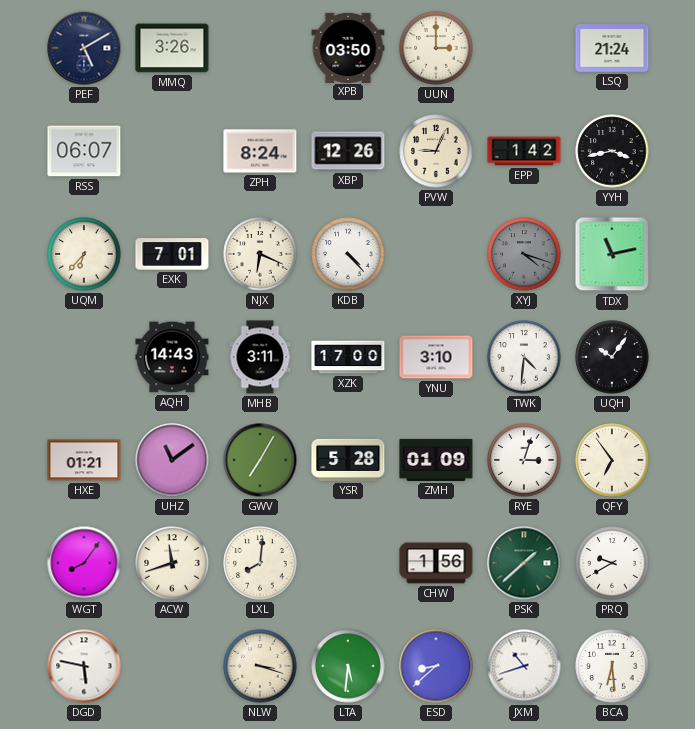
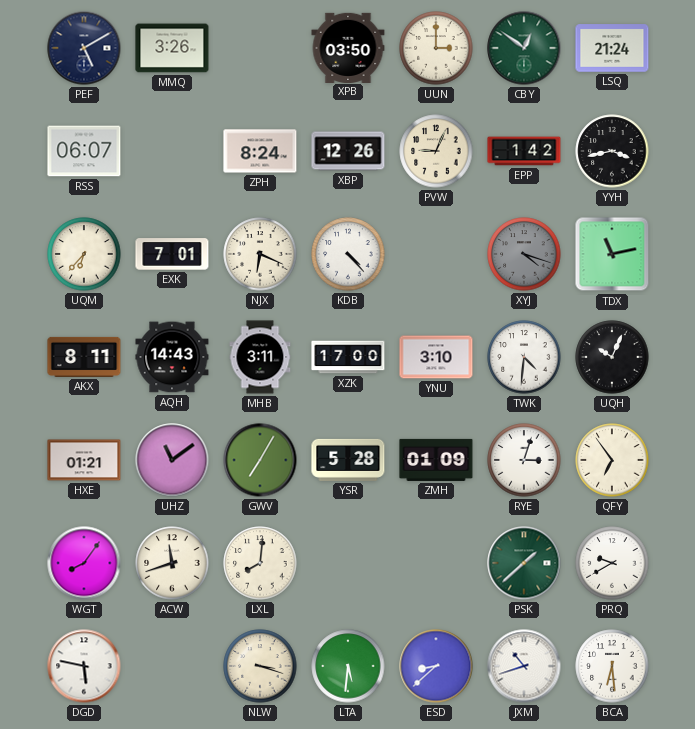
CBY: none -> 12:51 (524, 48)
AKX: none -> 8:11 (84, 357)
UQH: 10:06 -> 10:04 (612, 357)
CHW: 1:56 -> none (436, 563)
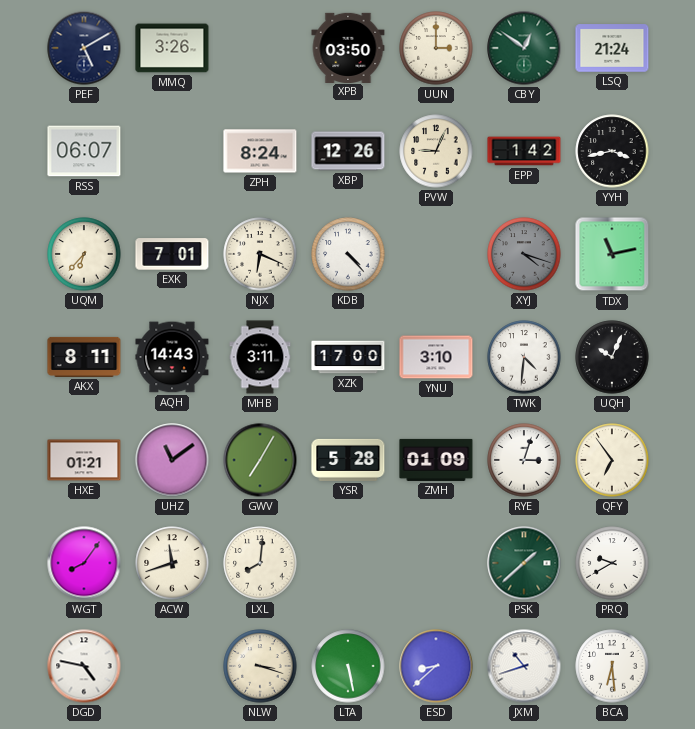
DGD: 5:47 -> 4:47 (84, 666)
LTA: 5:31 -> 5:28 (348, 666)
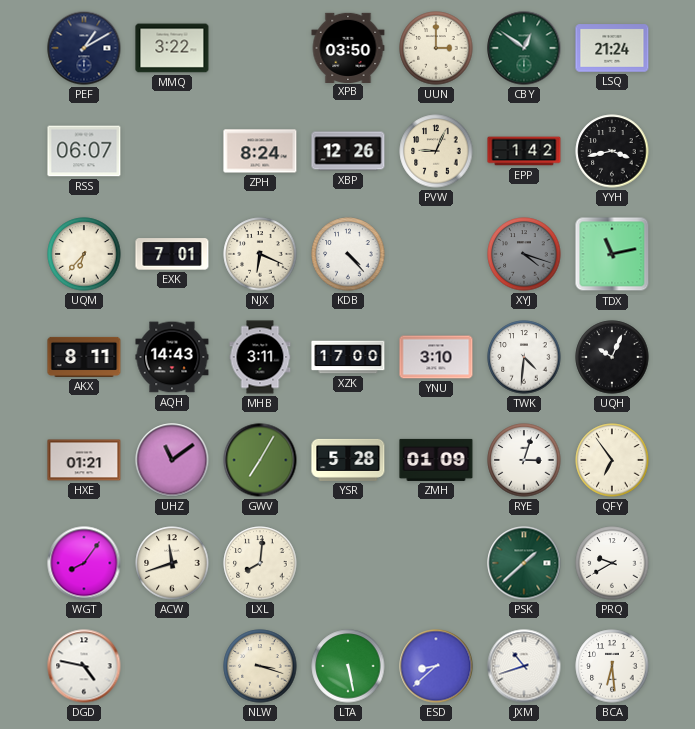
PEF: 5:10 -> 1:10 (84, 48)
MMQ: 3:26 -> 3:22 (172, 48)
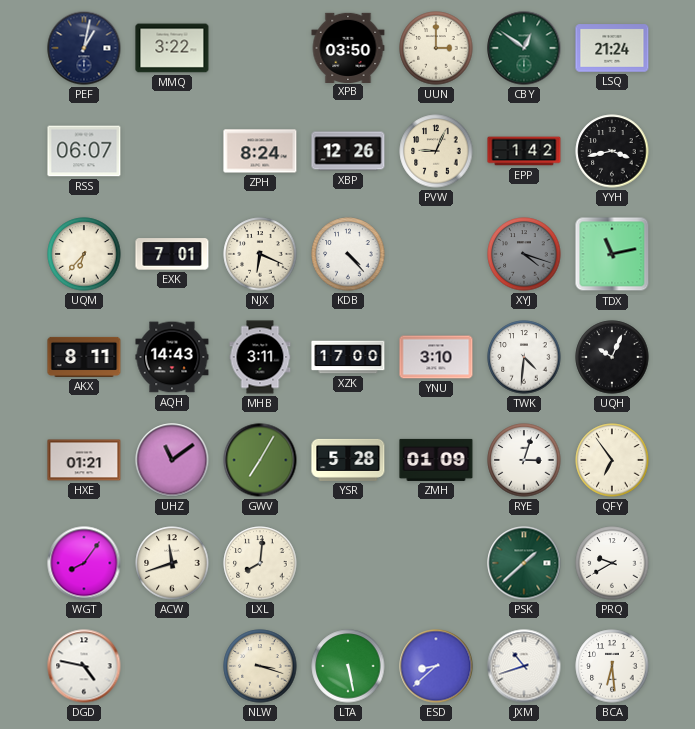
PEF: 1:10 -> 1:02 (84, 48)
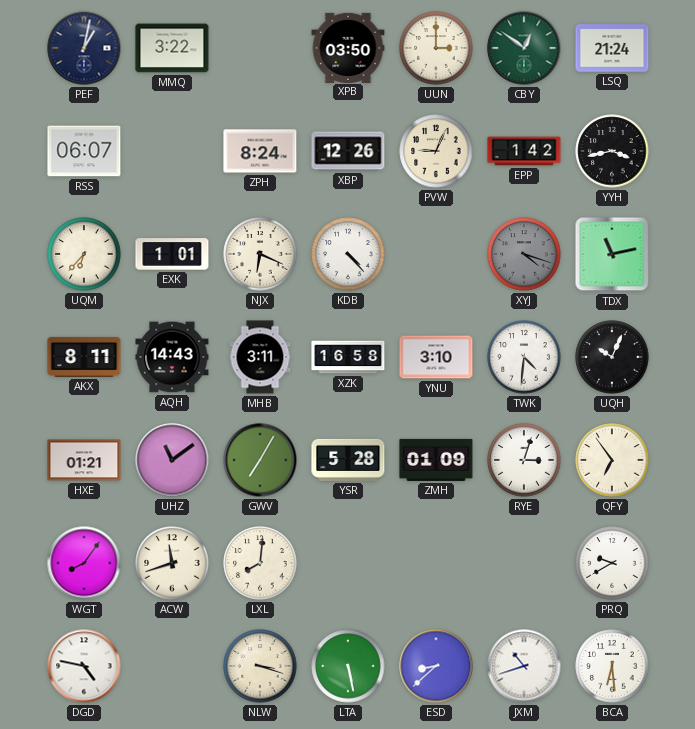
EXK: 7:01 -> 1:01 (172, 254)
XZK: 17:00 -> 16:58 (348, 357)
PSK: 1:38 -> none (524, 563)
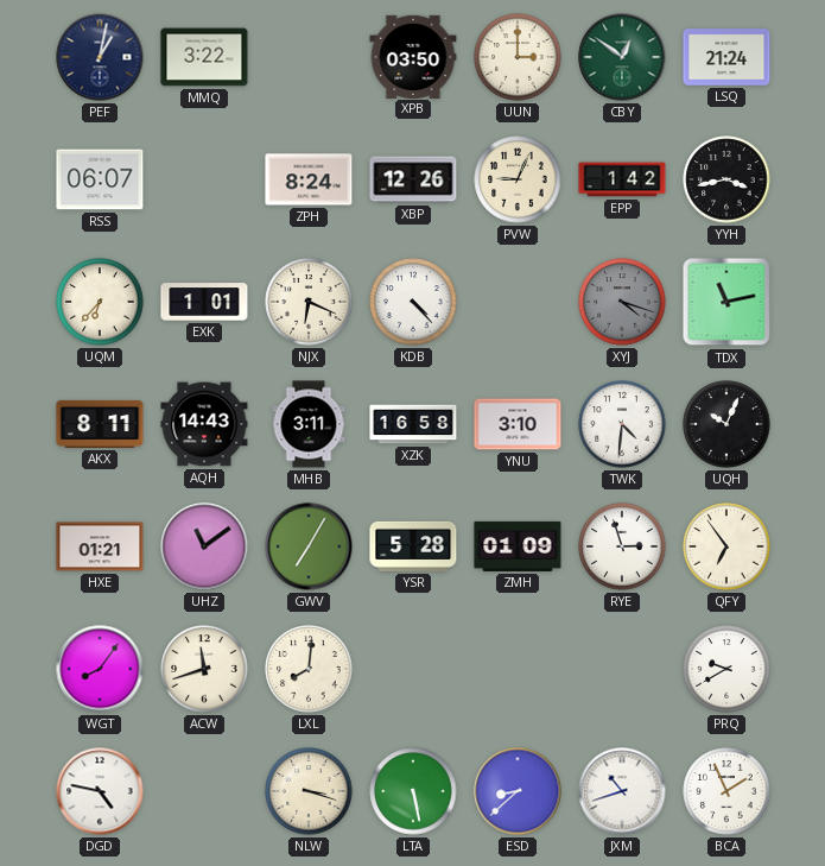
RYE: 3:03 -> 2:57 (622, 546)
BCA: 6:29 -> 1:56 (726, 791)
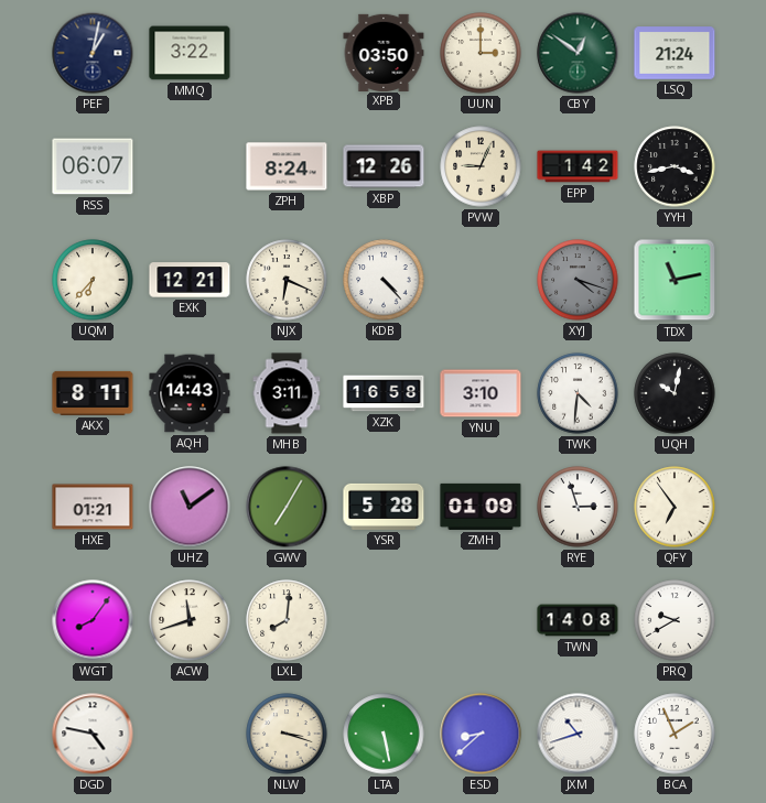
EXK: 1:01 -> 12:21 (190, 280)
UQH: 10:04 -> 10:02 (675, 393)
TWN: none -> 14:08 (578, 620)
